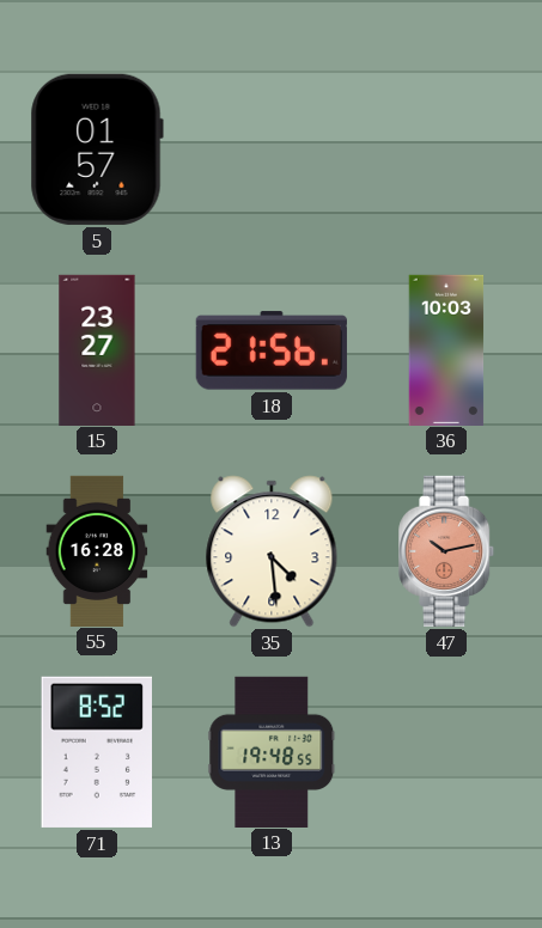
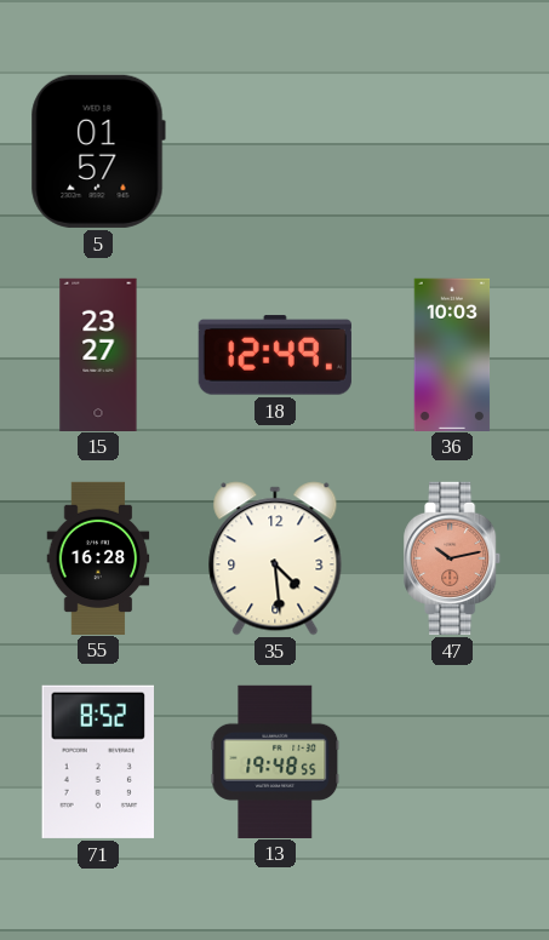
18: 21:56 -> 12:49 (275, 355)
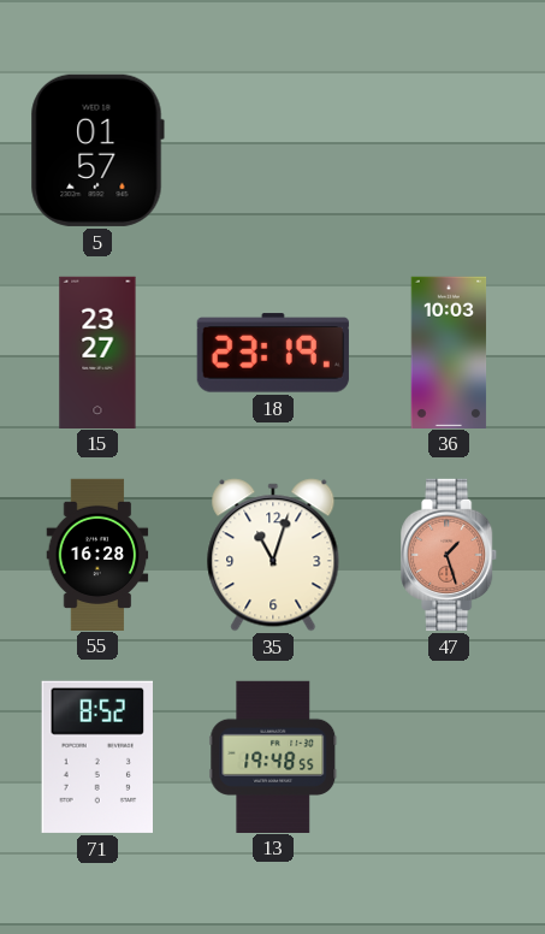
18: 12:49 -> 23:19 (273, 353)
35: 4:29 -> 11:03 (273, 555)
47: 10:13 -> 1:27 (450, 555)
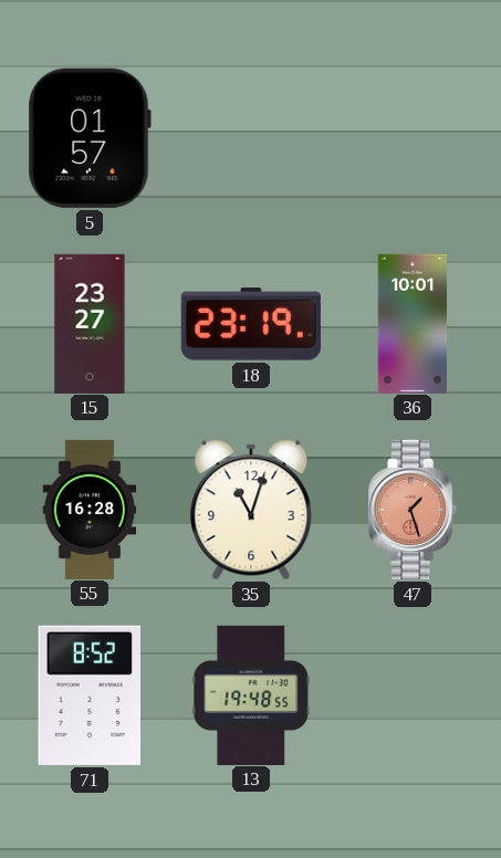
36: 10:03 -> 10:01 (413, 323)
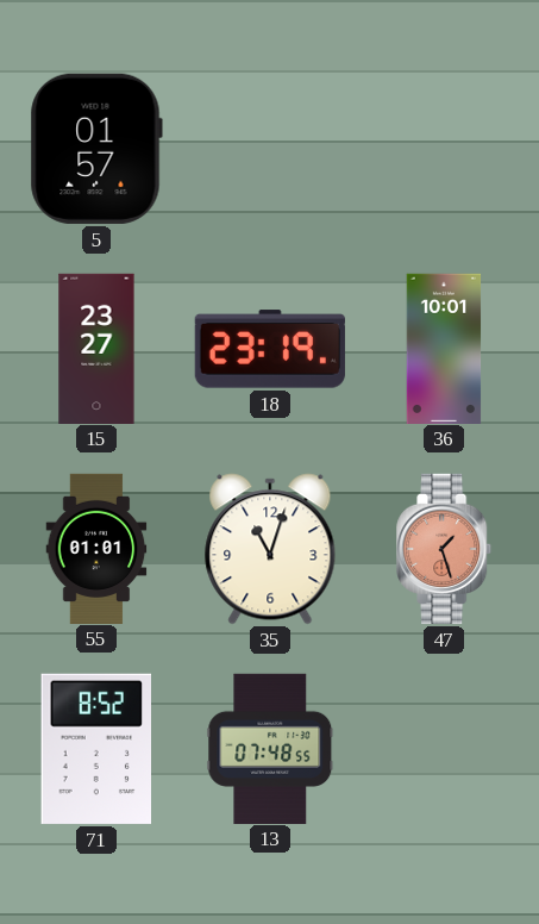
55: 16:28 -> 01:01 (96, 548)
13: 19:48 -> 07:48 (270, 748)
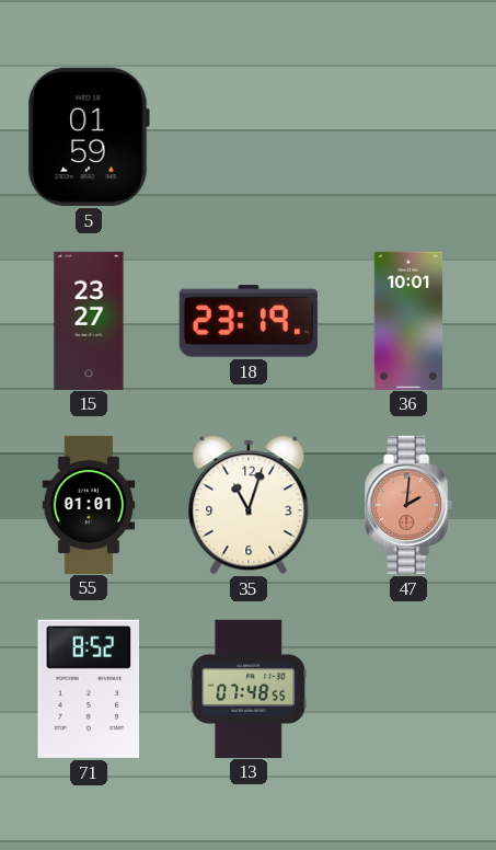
5: 01:57 -> 01:59 (89, 137)
47: 1:27 -> 2:01 (410, 505)
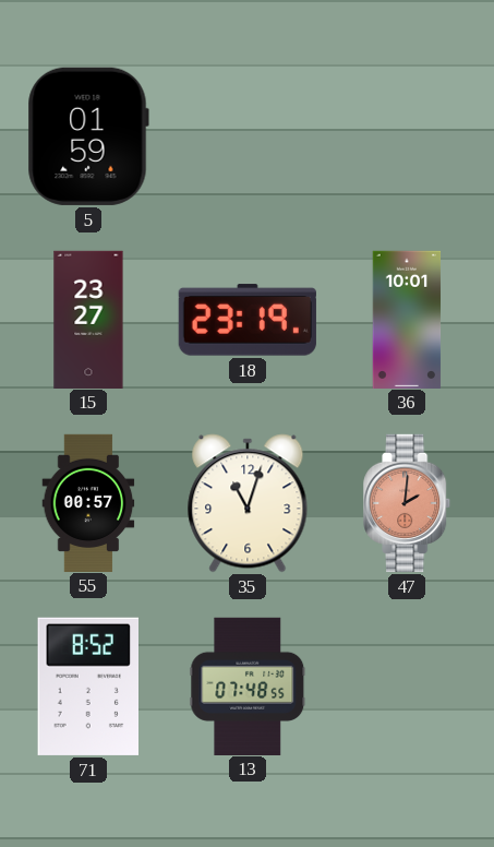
55: 01:01 -> 00:57 (88, 502)
